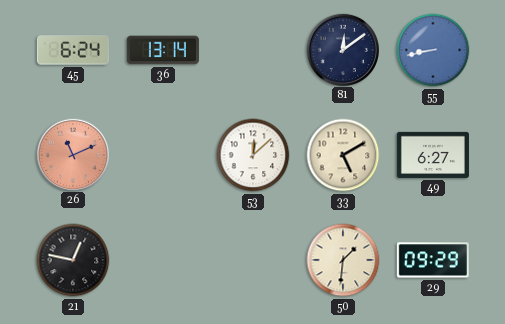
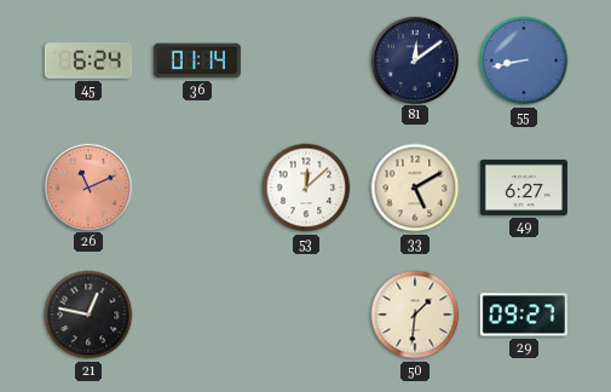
36: 13:14 -> 01:14 (197, 60)
29: 09:29 -> 09:27 (524, 315)
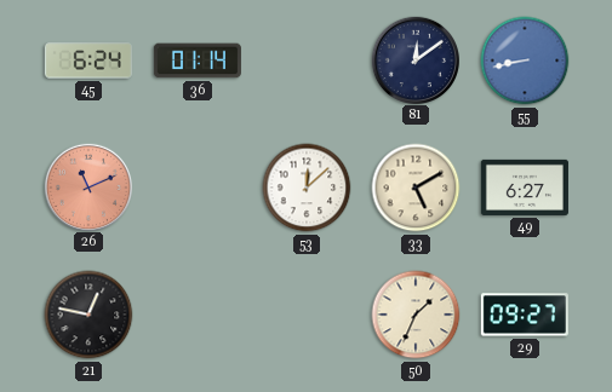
50: 1:31 -> 1:34 (416, 315)
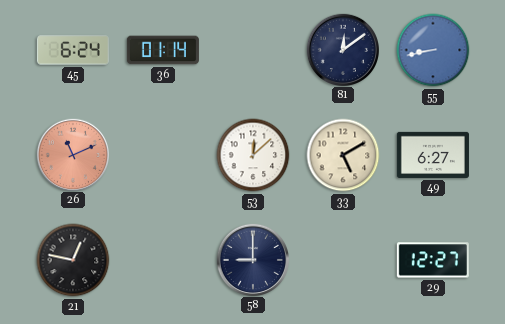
58: none -> 9:00 (252, 259)
50: 1:34 -> none (416, 315)
29: 09:27 -> 12:27 (433, 260)
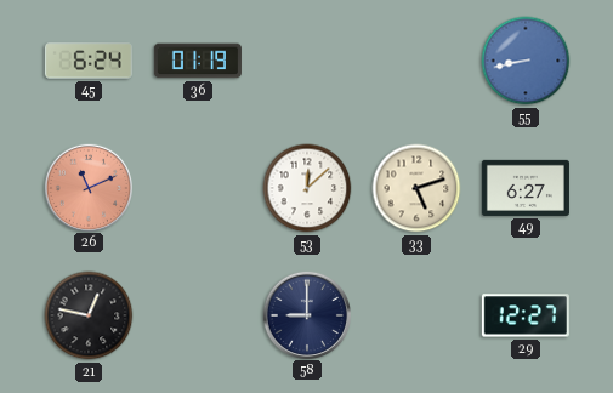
36: 01:14 -> 01:19 (198, 61)
81: 12:09 -> none (342, 49)
33: 5:10 -> 5:12 (416, 188)
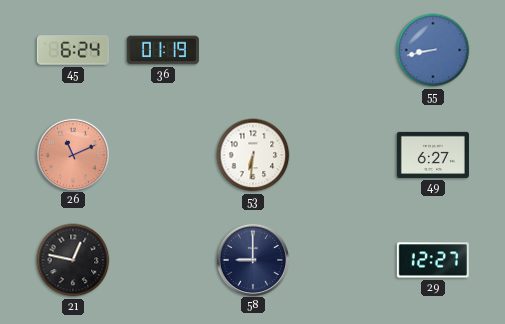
53: 12:08 -> 6:31 (253, 155)
33: 5:12 -> none (416, 188)
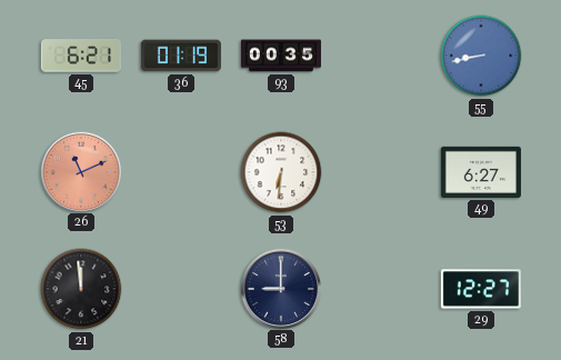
45: 6:24 -> 6:21 (81, 56)
93: none -> 00:35 (281, 56)
21: 12:47 -> 11:59 (81, 289)
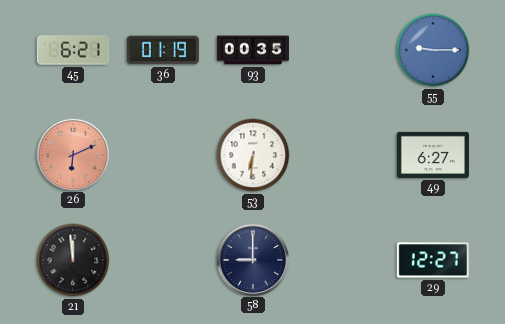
55: 8:43 -> 9:15 (433, 50)
26: 11:11 -> 6:11 (72, 154)
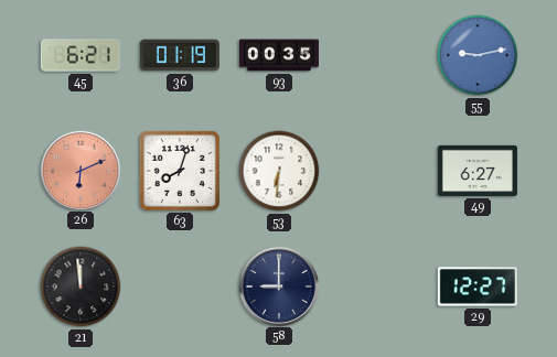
55: 9:15 -> 9:13 (478, 55)
63: none -> 8:03 (180, 171)
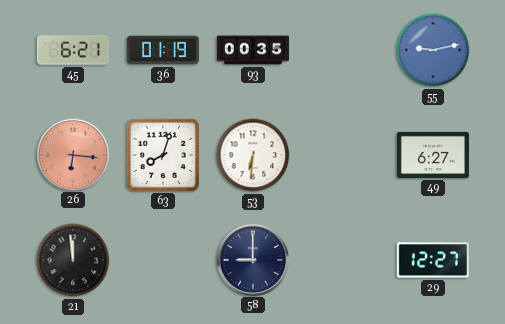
26: 6:11 -> 6:16 (72, 154)
